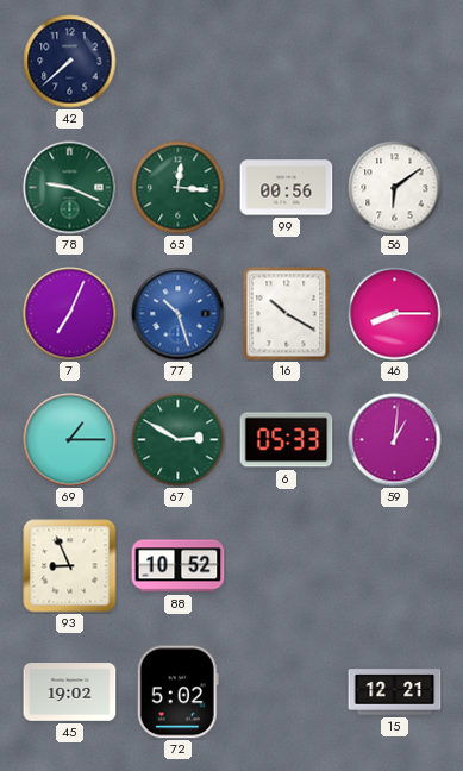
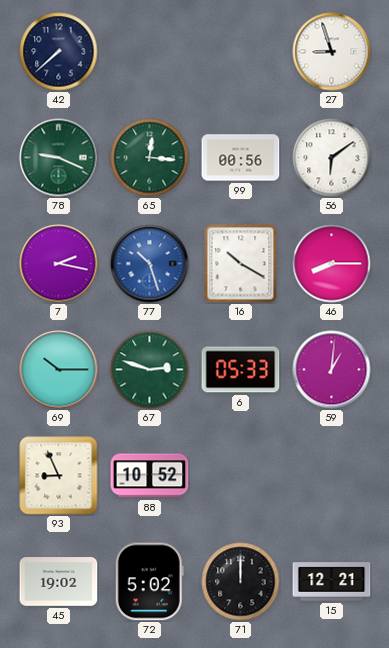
27: none -> 8:57 (332, 52)
7: 7:04 -> 2:17 (59, 264)
69: 1:15 -> 10:15 (59, 370)
67: 2:50 -> 2:48 (150, 370)
71: none -> 12:00 (241, 582)
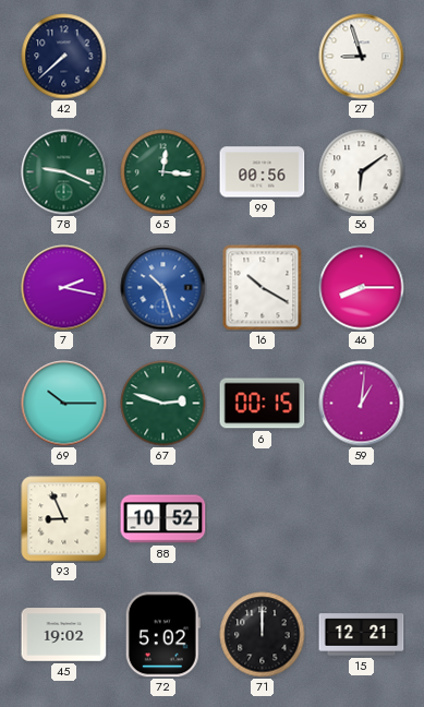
6: 05:33 -> 00:15 (263, 404)
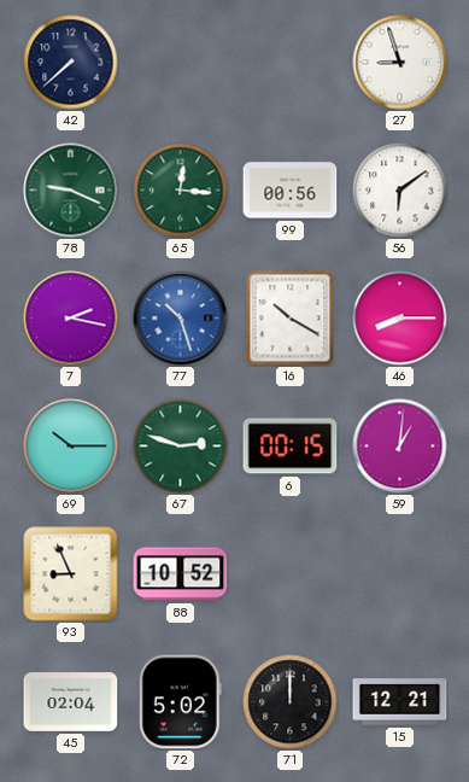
45: 19:02 -> 02:04 (71, 702)
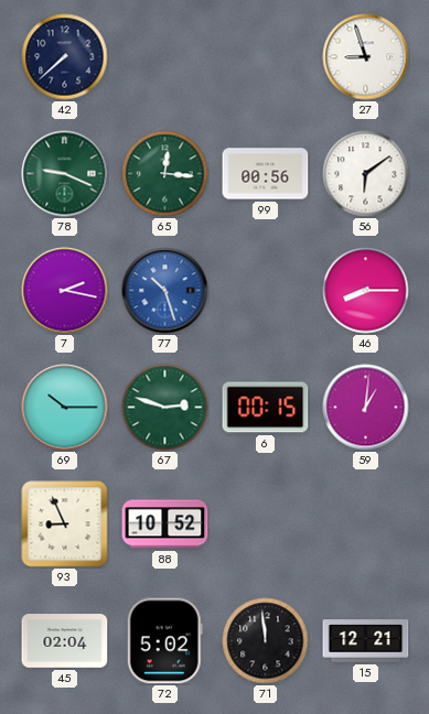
16: 10:20 -> none (291, 319)
71: 12:00 -> 11:59 (266, 641)
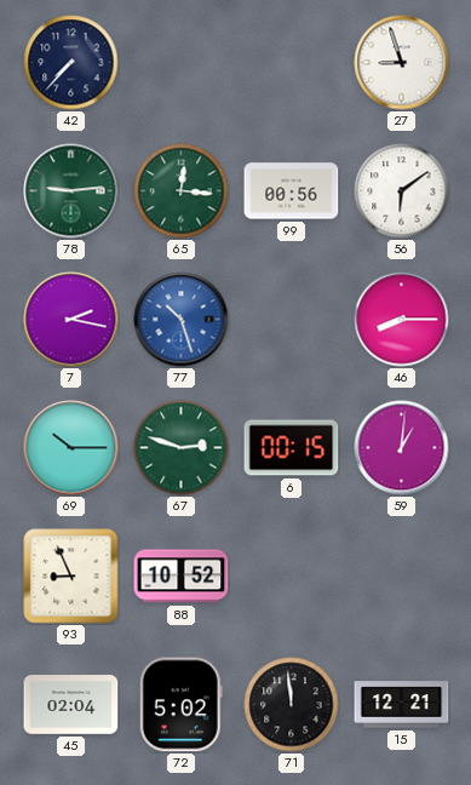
42: 7:38 -> 7:37 (71, 63)
78: 9:19 -> 9:14 (71, 191)
